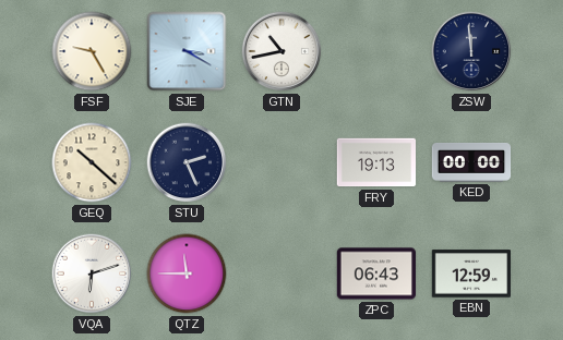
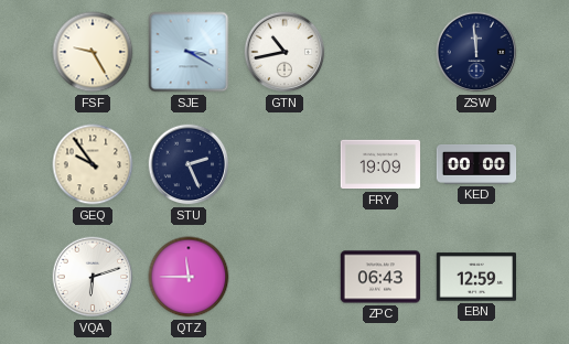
GEQ: 10:22 -> 9:54 (93, 164)
FRY: 19:13 -> 19:09 (380, 164)
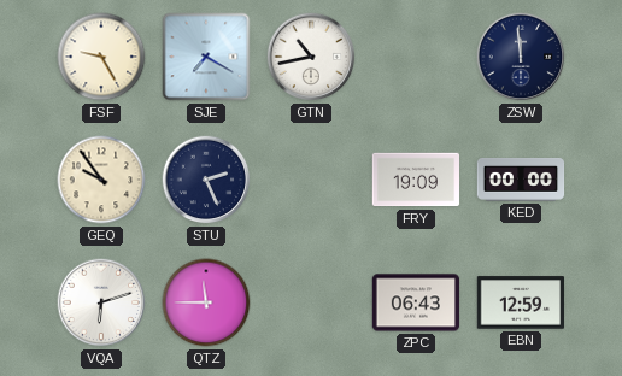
SJE: 3:20 -> 7:20 (206, 57)
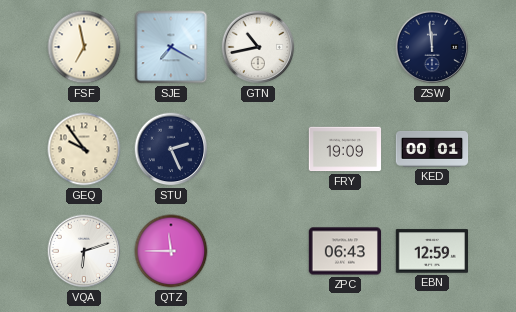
FSF: 9:25 -> 6:58 (84, 47)
KED: 00:00 -> 00:01 (432, 150)
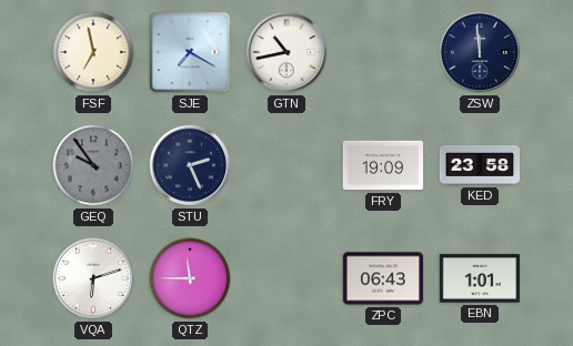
GEQ dial: cream -> grey (93, 165)
KED: 00:01 -> 23:58 (480, 166)
EBN: 12:59 -> 1:01 (479, 278)
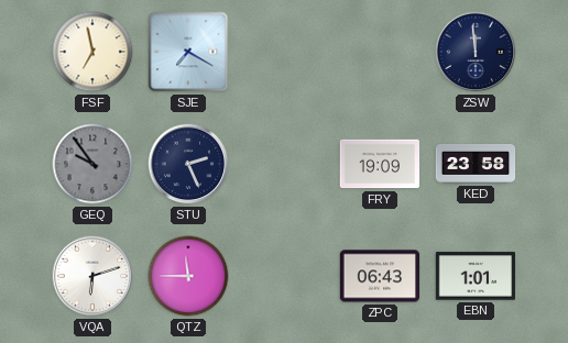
GTN: 10:43 -> none (286, 52)
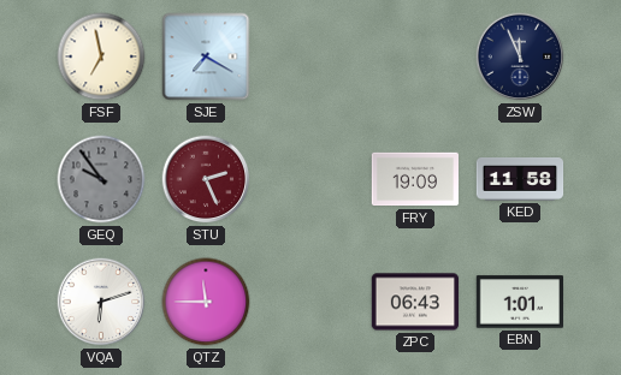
ZSW: 11:59 -> 11:56 (520, 56)
STU dial: navy -> burgundy (206, 179)
KED: 23:58 -> 11:58 (520, 180)
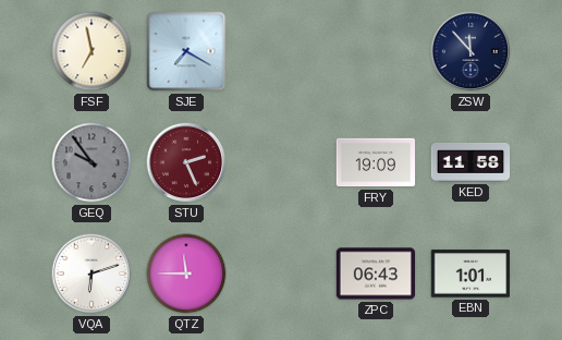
ZSW: 11:56 -> 11:53 (471, 51)
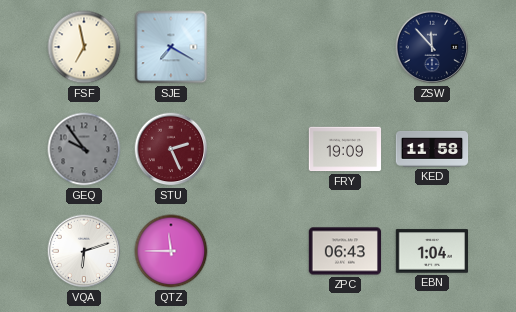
EBN: 1:01 -> 1:04 (431, 251)
